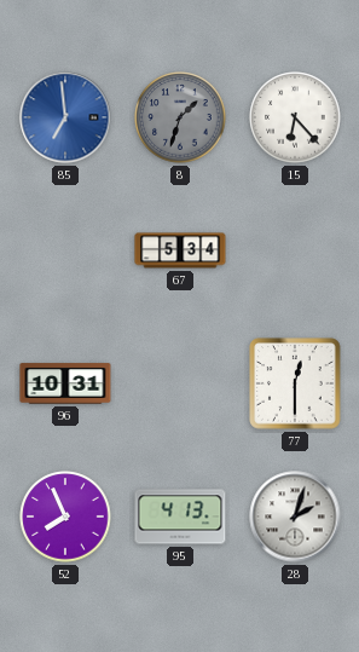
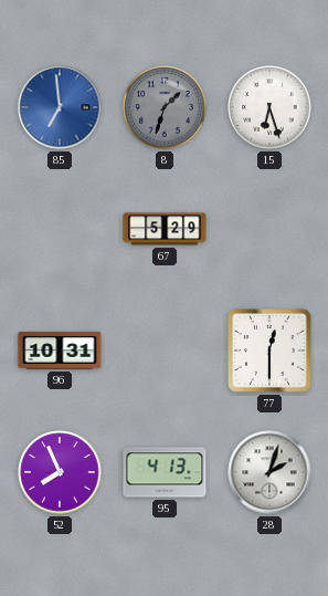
15: 6:23 -> 6:27 (269, 107)
67: 5:34 -> 5:29 (165, 229)
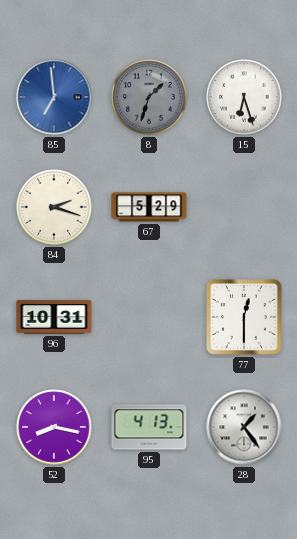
84: none -> 2:18 (54, 207)
52: 7:56 -> 8:17 (54, 427)
28: 2:03 -> 1:24 (244, 427)
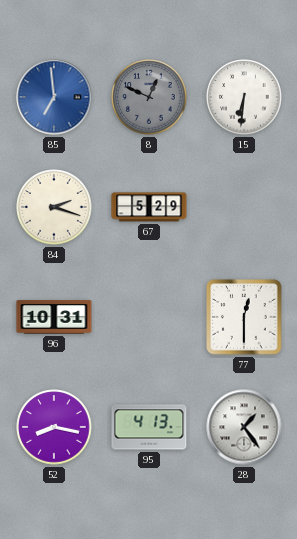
8: 1:33 -> 12:49 (149, 97)
15: 6:27 -> 6:31 (244, 97)
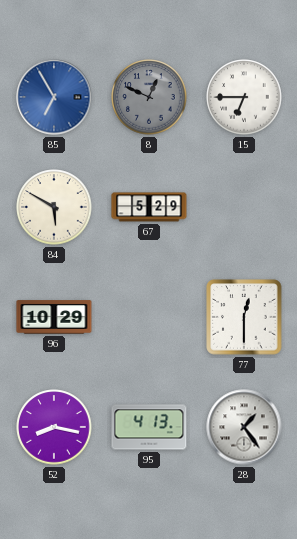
85: 6:59 -> 6:55 (54, 97)
15: 6:31 -> 6:45 (244, 97)
84: 2:18 -> 5:50 (54, 207)
96: 10:31 -> 10:29 (54, 317)
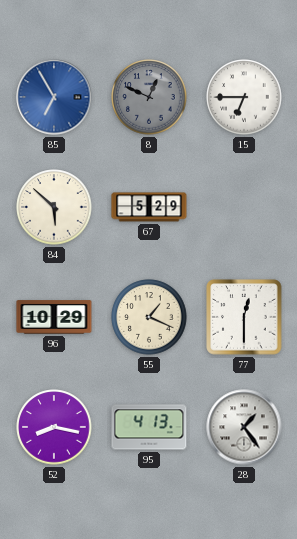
84: 5:50 -> 5:52 (54, 207)
55: none -> 1:19 (149, 317)
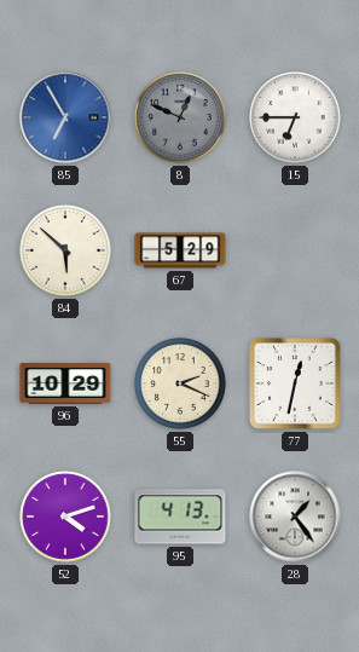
55: 1:19 -> 2:19 (180, 383)
77: 12:30 -> 12:32 (295, 383)
52: 8:17 -> 4:12 (65, 517)
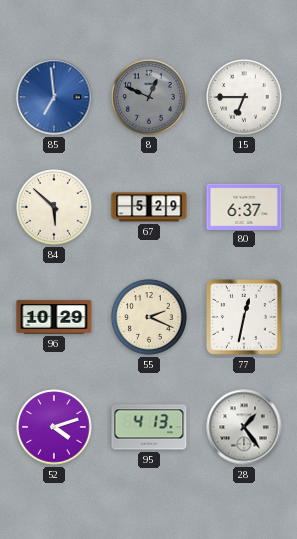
85: 6:55 -> 6:59 (54, 97)
80: none -> 6:37 (244, 206)
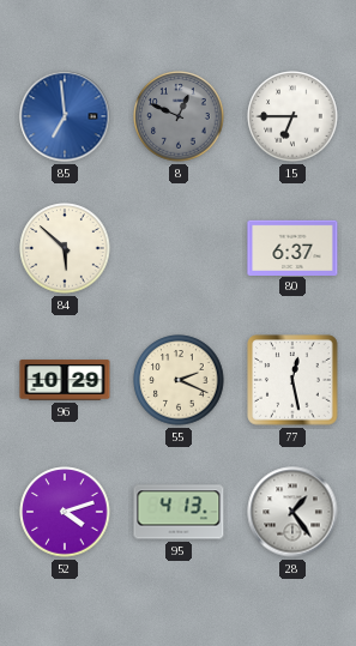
67: 5:29 -> none (149, 207)
77: 12:32 -> 12:28 (292, 380)
